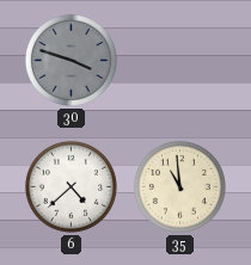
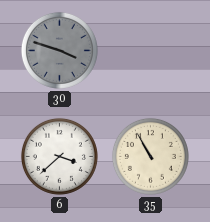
6: 4:38 -> 3:38 (59, 156)
35: 10:59 -> 10:55 (150, 156)
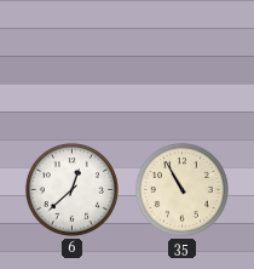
30: 3:48 -> none (59, 50)
6: 3:38 -> 12:38 (71, 189)
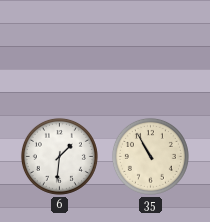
6: 12:38 -> 1:31 (59, 156)
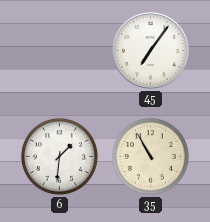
45: none -> 7:06 (151, 51)
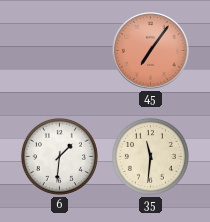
45 dial: white -> salmon (151, 51)
35: 10:55 -> 11:31 (150, 156)
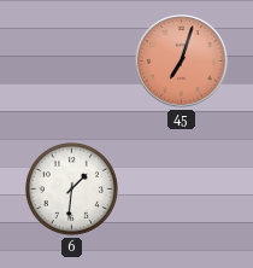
45: 7:06 -> 7:03 (182, 62)
35: 11:31 -> none (150, 156)
